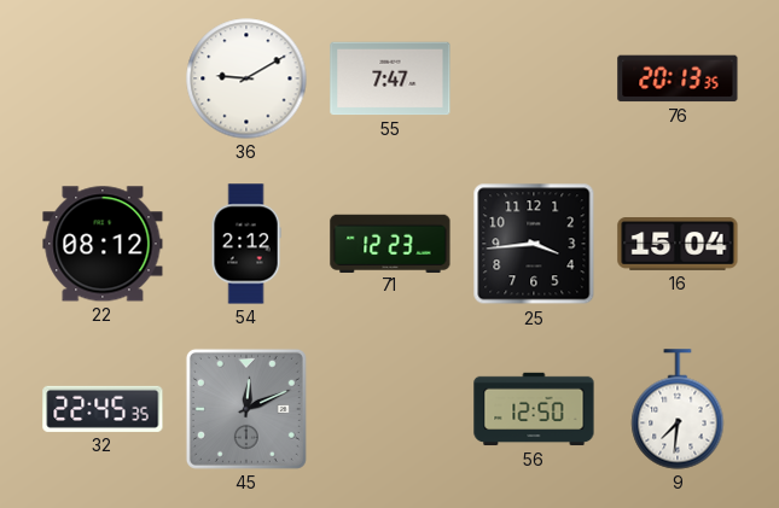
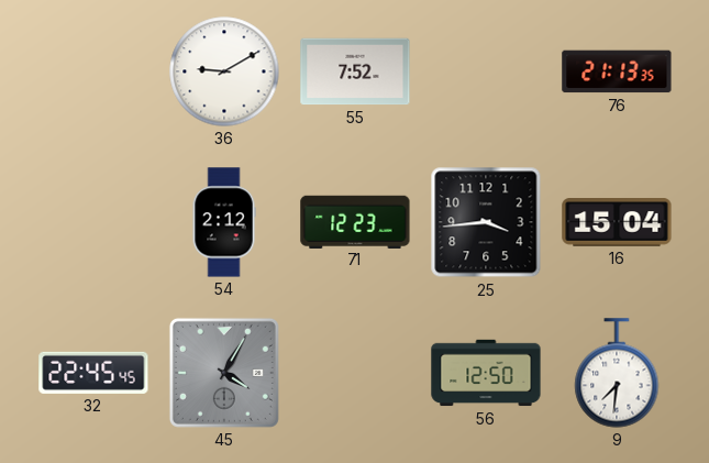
55: 7:47 -> 7:52 (355, 71)
76: 20:13 -> 21:13 (617, 71)
22: 08:12 -> none (103, 244)
32: 22:45:35 -> 22:45:45 (93, 373)
45: 12:11 -> 4:05 (224, 373)
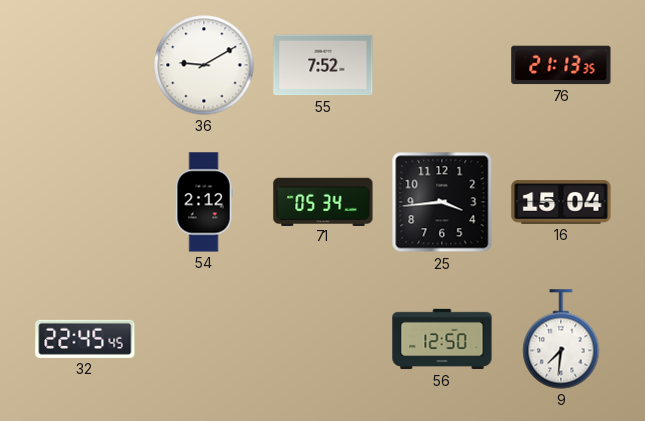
71: 12:23 -> 05:34 (323, 201)
45: 4:05 -> none (224, 373)
